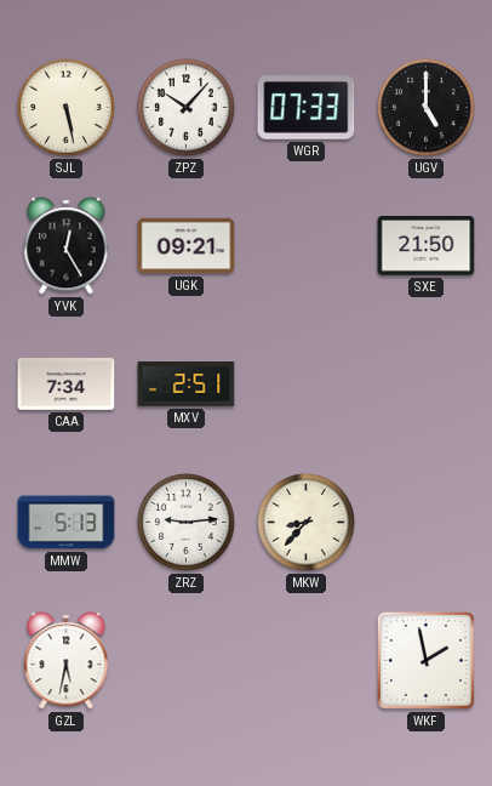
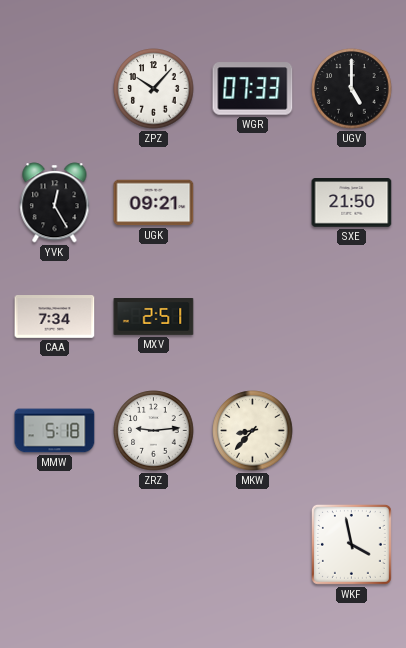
SJL: 5:28 -> none (67, 108)
MMW: 5:13 -> 5:18 (55, 431)
GZL: 5:32 -> none (67, 661)
WKF: 1:58 -> 3:58 (351, 544)
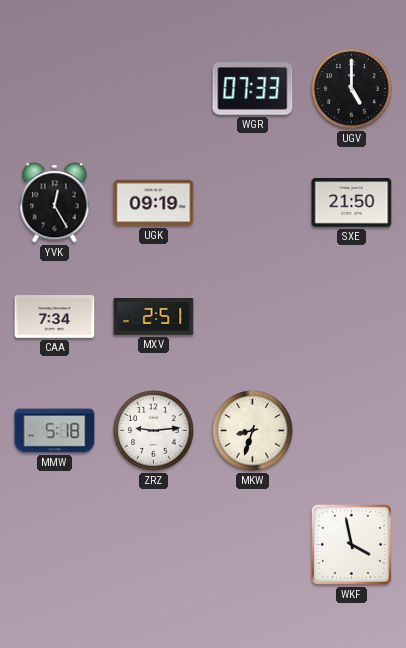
ZPZ: 10:07 -> none (154, 89)
UGK: 09:21 -> 09:19 (154, 203)
MKW: 8:37 -> 8:33 (253, 431)
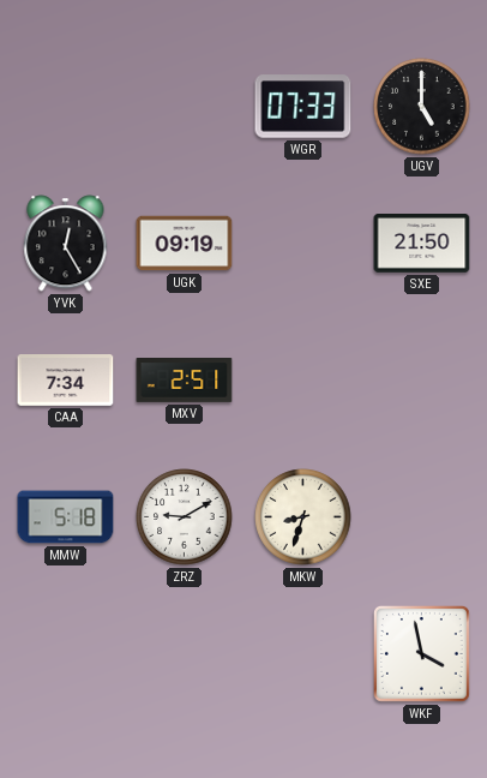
ZRZ: 9:14 -> 9:10 (185, 517)
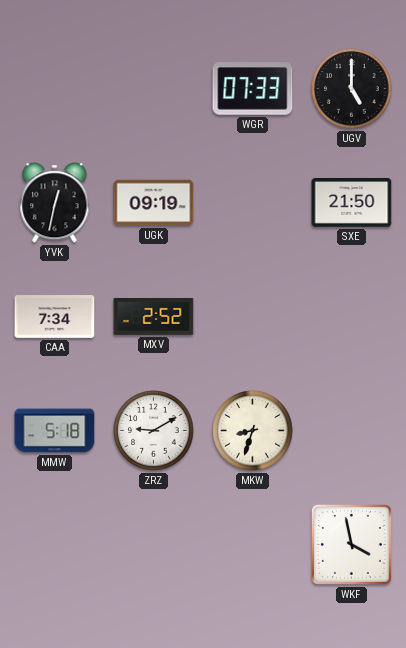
YVK: 12:25 -> 12:32 (55, 203)
MXV: 2:51 -> 2:52 (154, 317)
